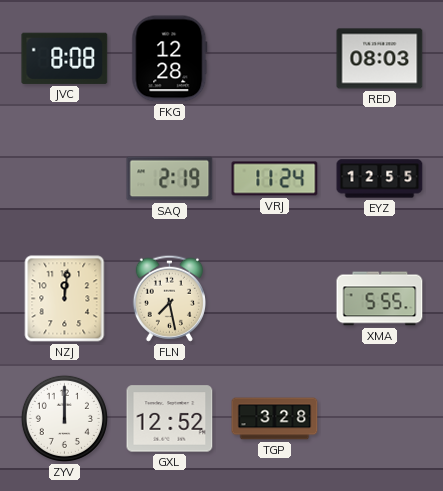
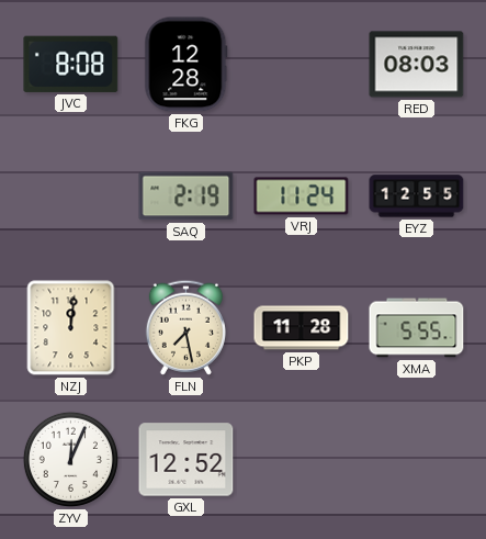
PKP: none -> 11:28 (302, 328)
ZYV: 12:00 -> 12:04 (70, 459)
TGP: 3:28 -> none (275, 419)
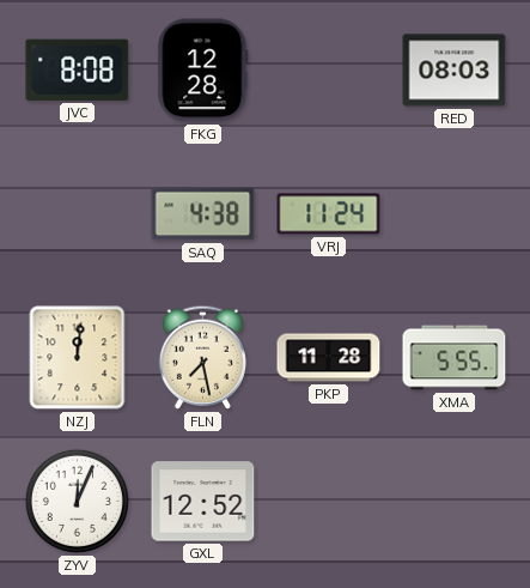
SAQ: 2:19 -> 4:38 (203, 214)
EYZ: 12:55 -> none (417, 196)
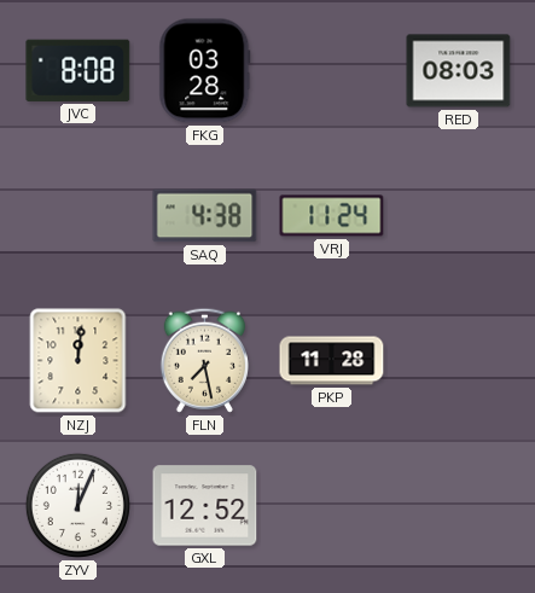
FKG: 12:28 -> 03:28 (205, 71)
XMA: 5:55 -> none (455, 358)
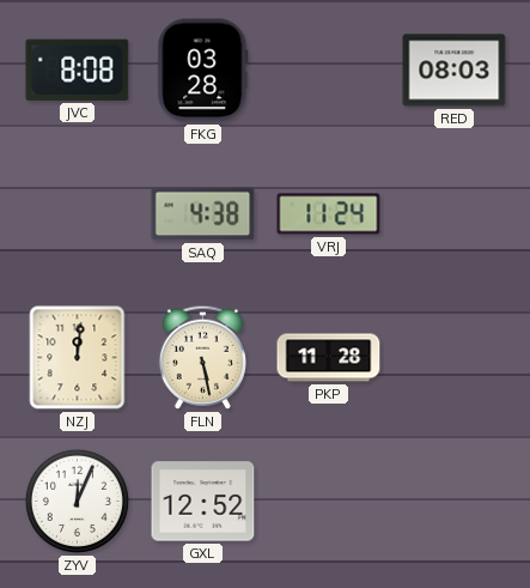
FLN: 7:28 -> 5:28 (202, 357)
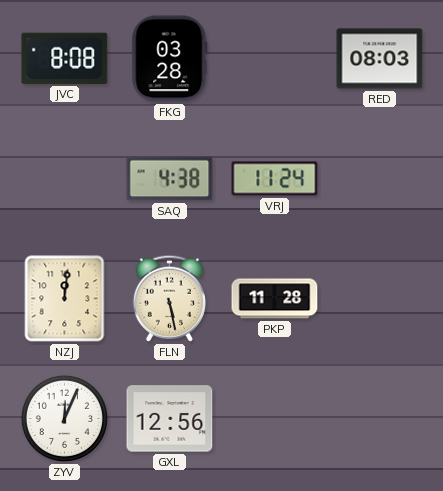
GXL: 12:52 -> 12:56 (170, 419)
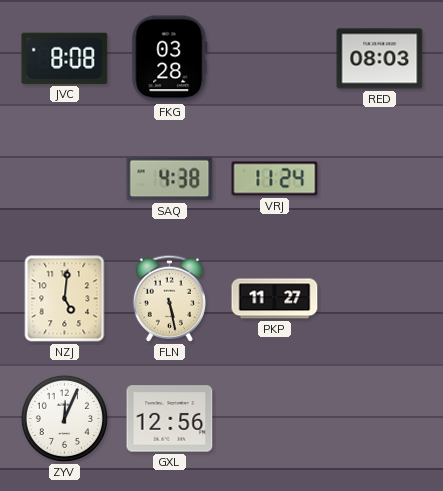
NZJ: 12:01 -> 5:01 (65, 299)
PKP: 11:28 -> 11:27 (275, 299)
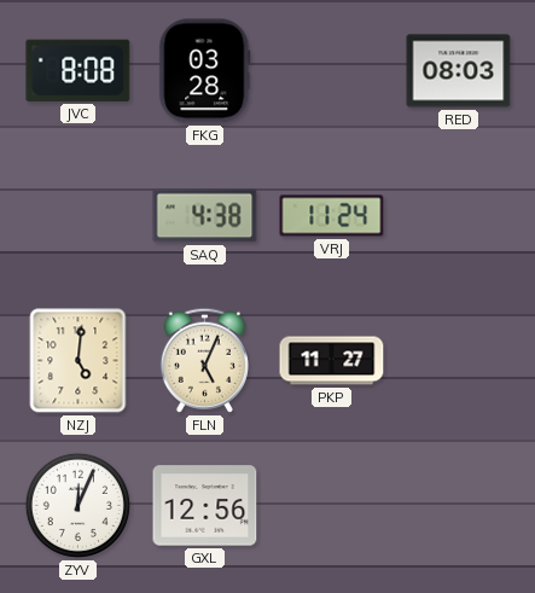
FLN: 5:28 -> 5:04 (204, 360)
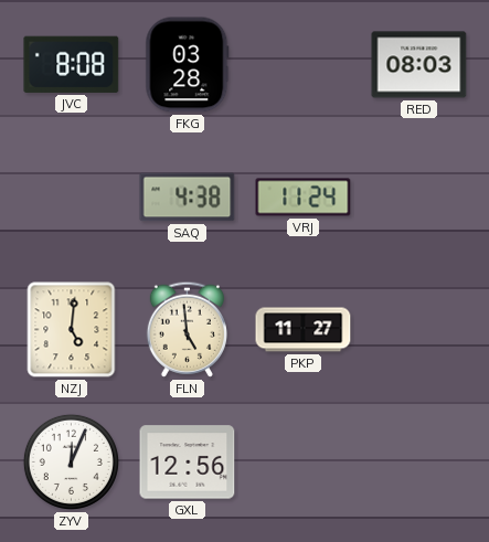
FLN: 5:04 -> 4:59 (187, 329)
